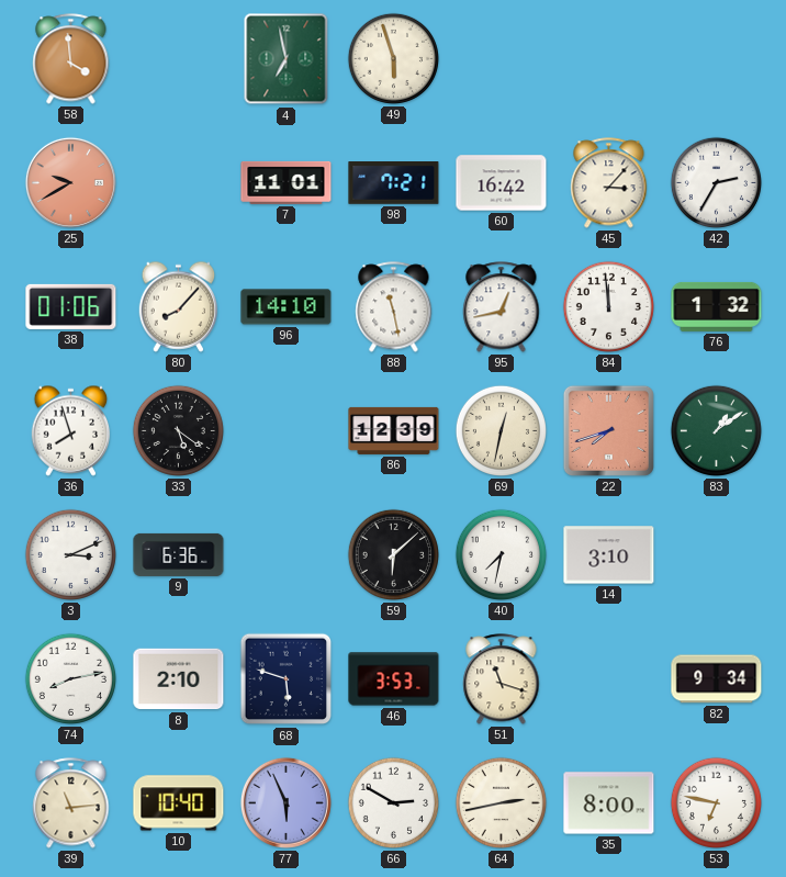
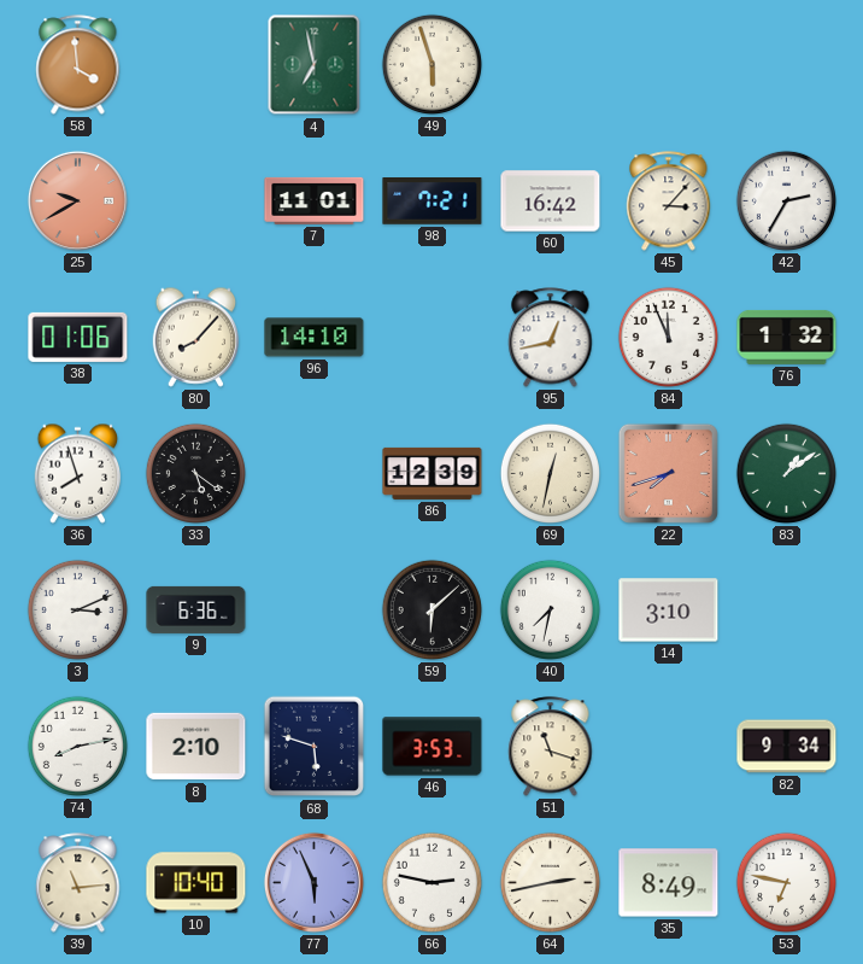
88: 11:28 -> none (394, 307)
84: 11:59 -> 11:56 (668, 337)
66: 2:50 -> 2:47 (431, 882)
35: 8:00 -> 8:49 (669, 883)
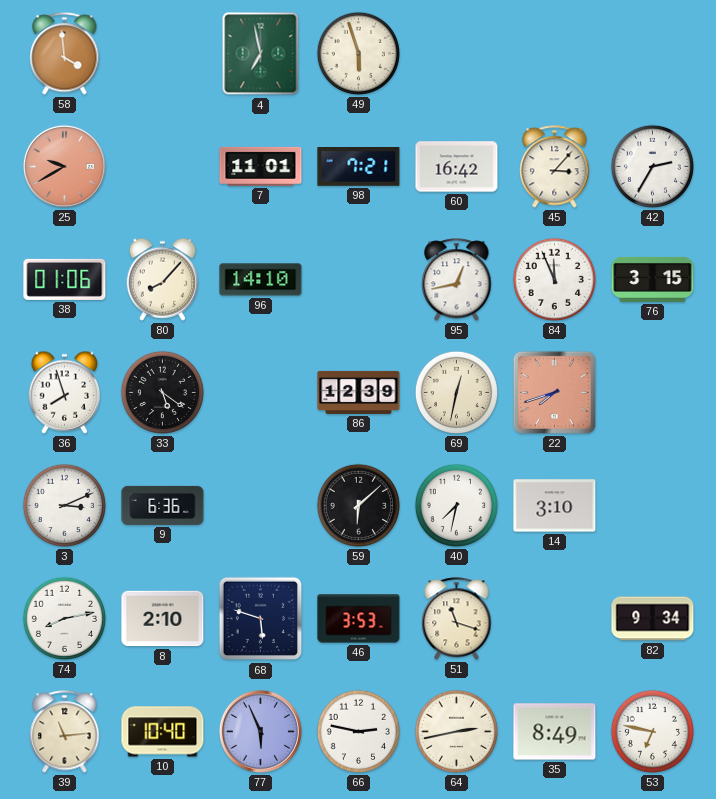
76: 1:32 -> 3:15 (653, 279)
83: 1:09 -> none (786, 473)
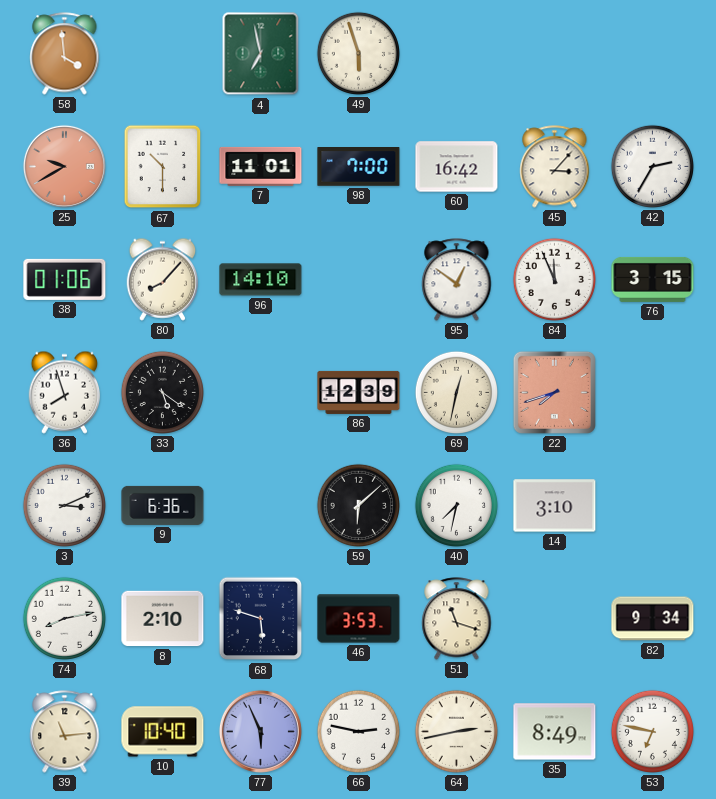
67: none -> 10:30 (163, 167)
98: 7:21 -> 7:00 (359, 167)
95: 12:43 -> 12:51 (457, 280)
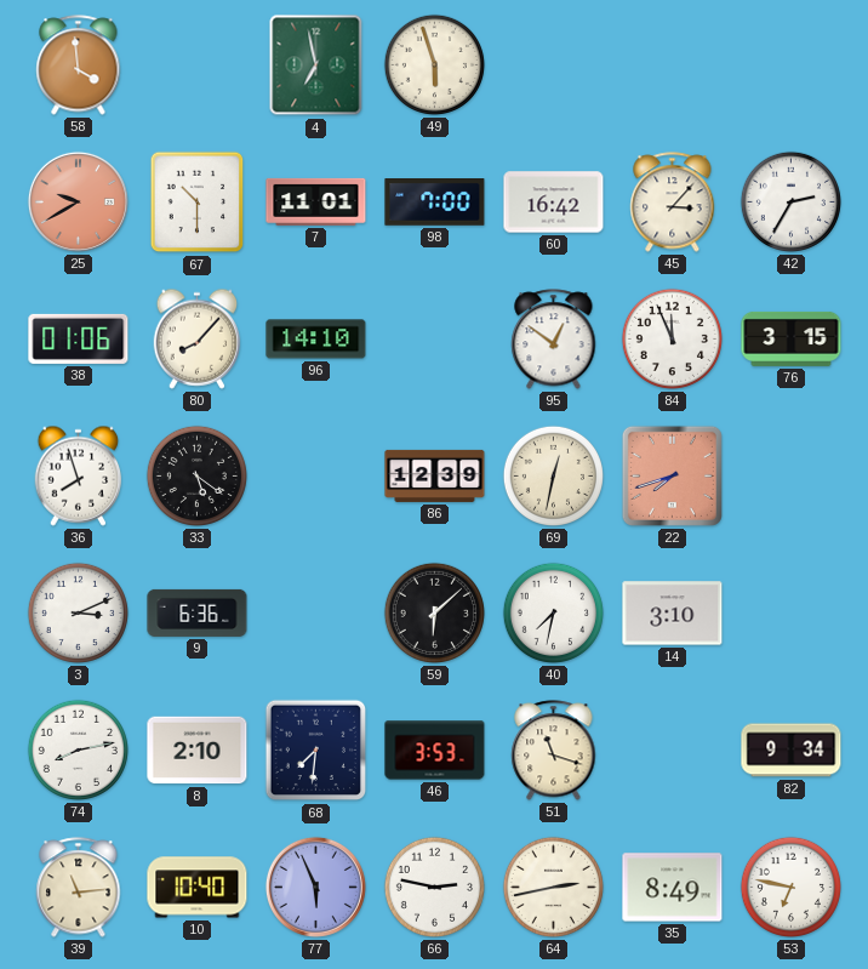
68: 5:48 -> 7:31 (316, 751)
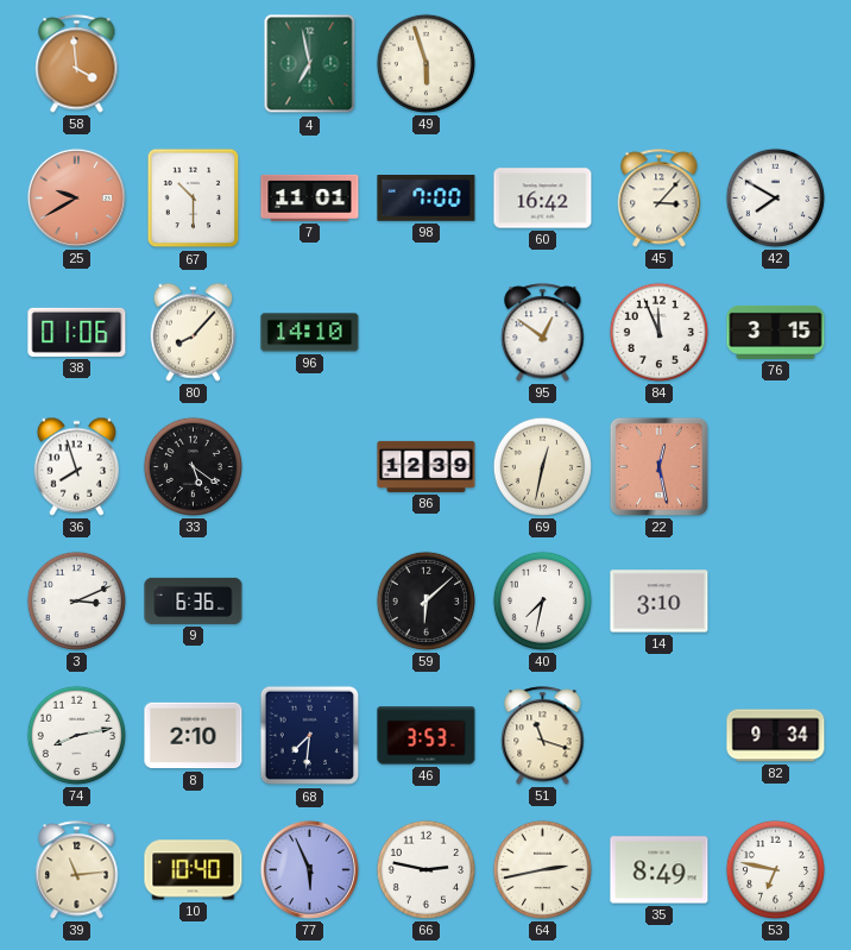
42: 2:35 -> 7:50 (775, 197)
22: 7:42 -> 12:28 (658, 466)
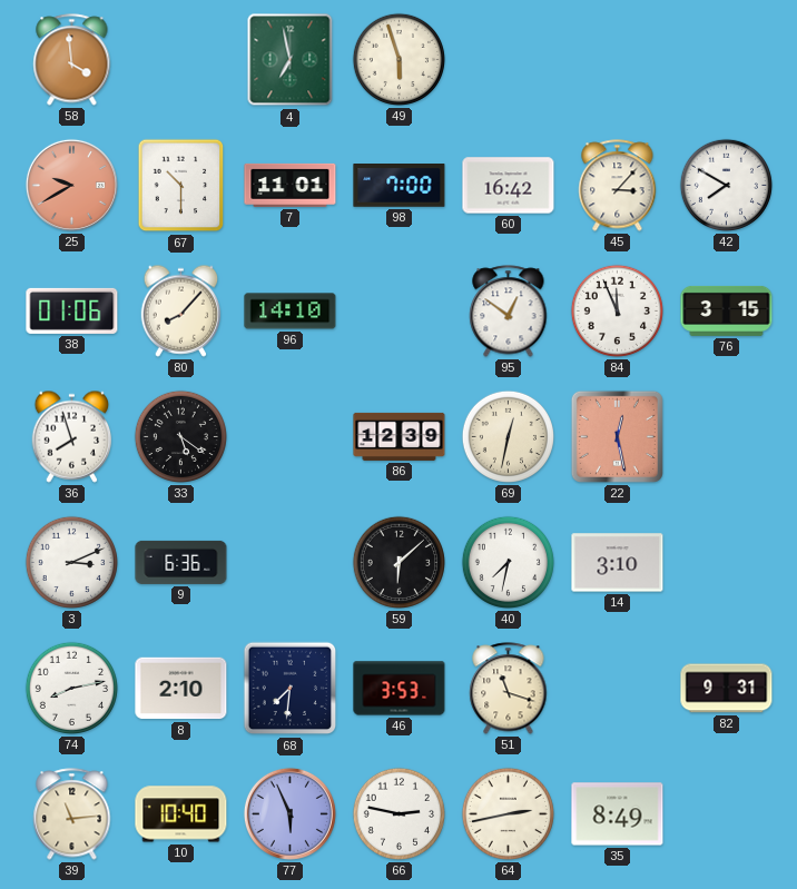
82: 9:34 -> 9:31 (727, 689)
53: 6:47 -> none (775, 869)
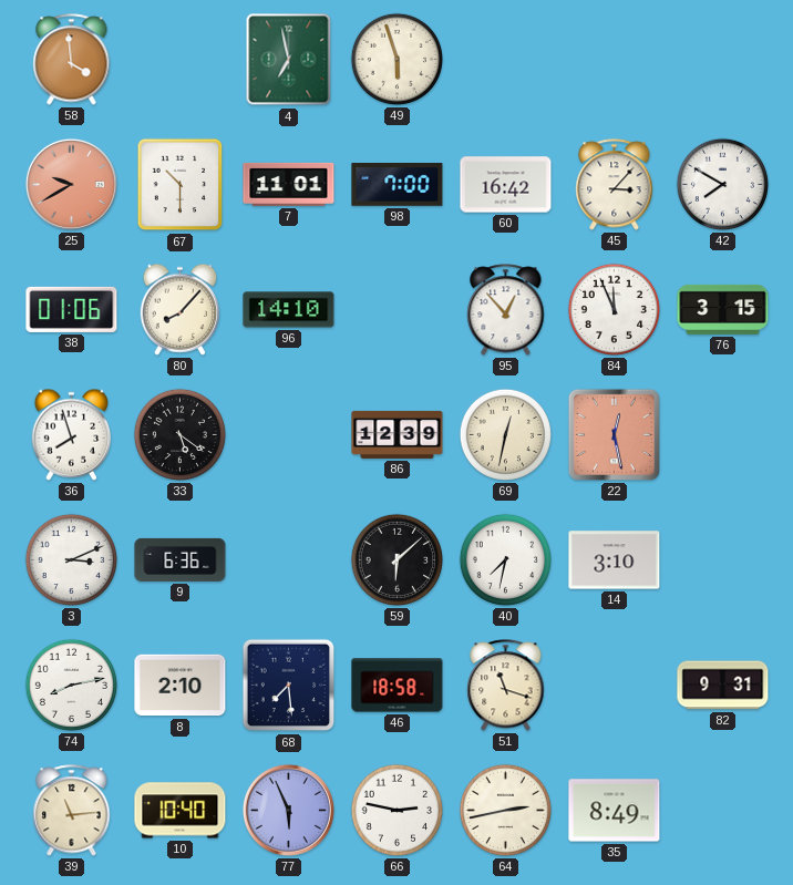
95: 12:51 -> 12:53 (506, 310)
68: 7:31 -> 7:29 (289, 686)
46: 3:53 -> 18:58 (398, 686)
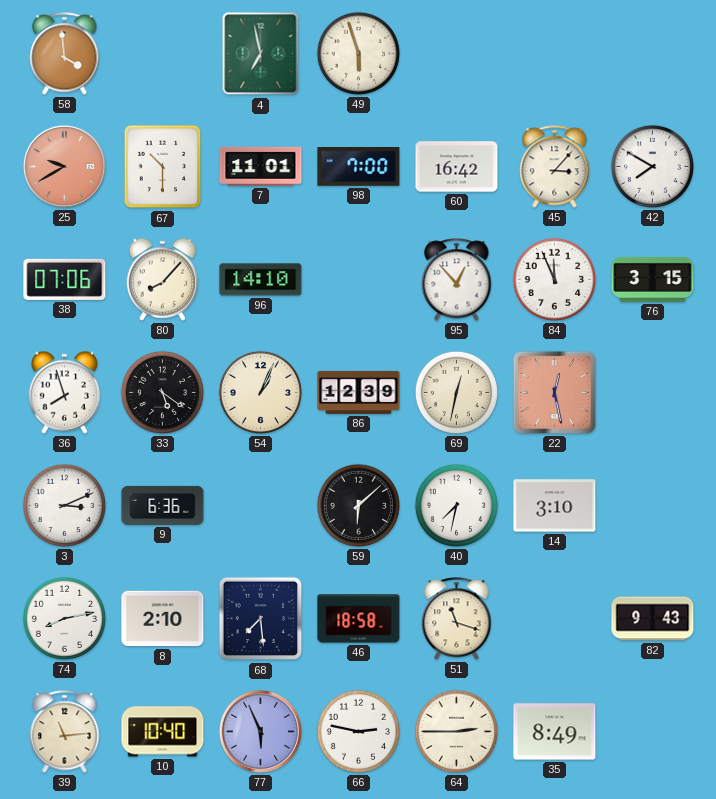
38: 01:06 -> 07:06 (65, 279)
54: none -> 1:04 (260, 392)
82: 9:31 -> 9:43 (653, 619)
64: 2:43 -> 2:45 (456, 731)
